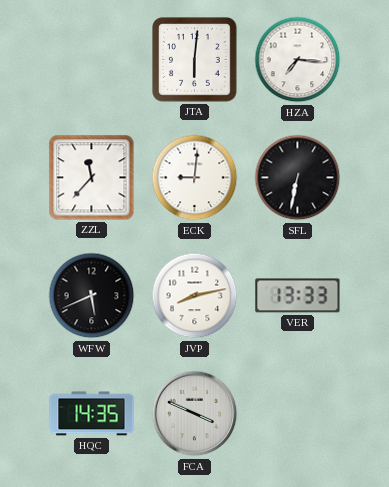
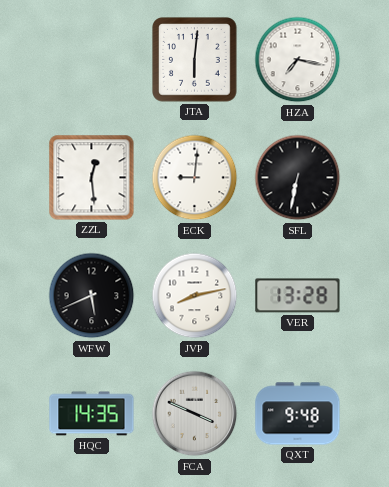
HZA: 7:16 -> 7:17 (298, 60)
ZZL: 11:37 -> 12:29 (92, 178)
VER: 13:33 -> 13:28 (298, 296)
QXT: none -> 9:48 (298, 414)
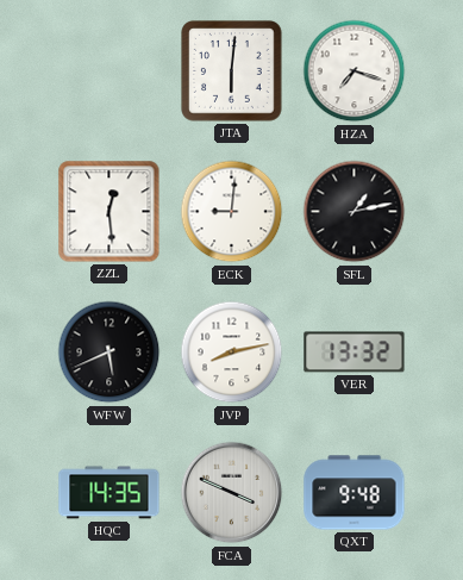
HZA: 7:17 -> 7:18 (355, 71)
SFL: 6:32 -> 1:13 (355, 212)
VER: 13:28 -> 13:32 (355, 353)
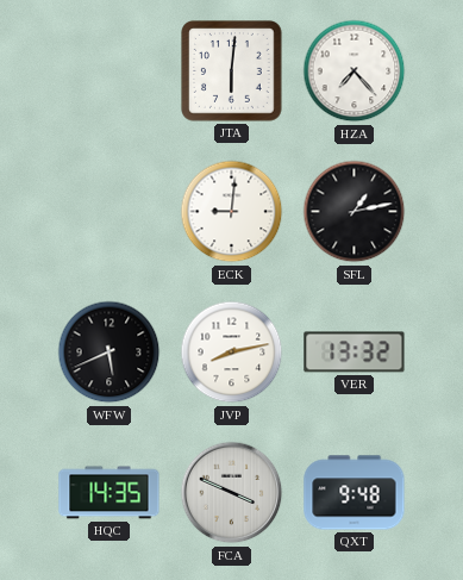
HZA: 7:18 -> 7:23 (355, 71)
ZZL: 12:29 -> none (110, 212)
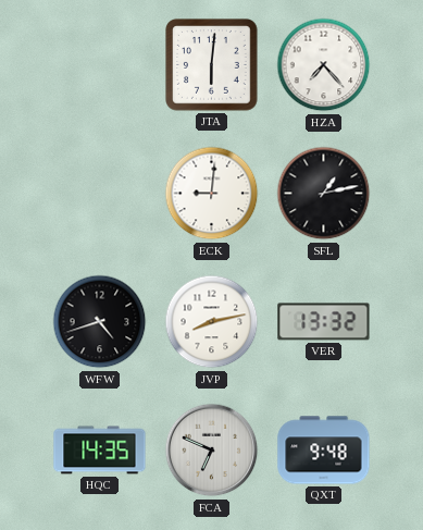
WFW: 5:41 -> 4:42 (100, 322)
FCA: 3:49 -> 6:49 (212, 451)
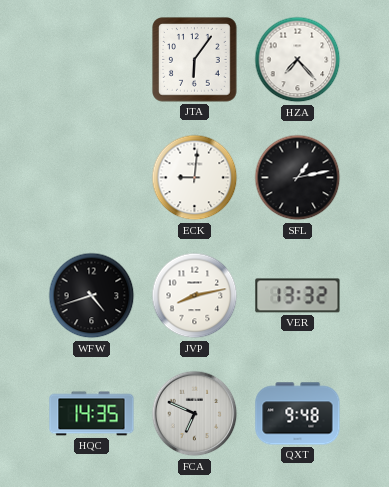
JTA: 6:01 -> 6:06 (195, 60)
